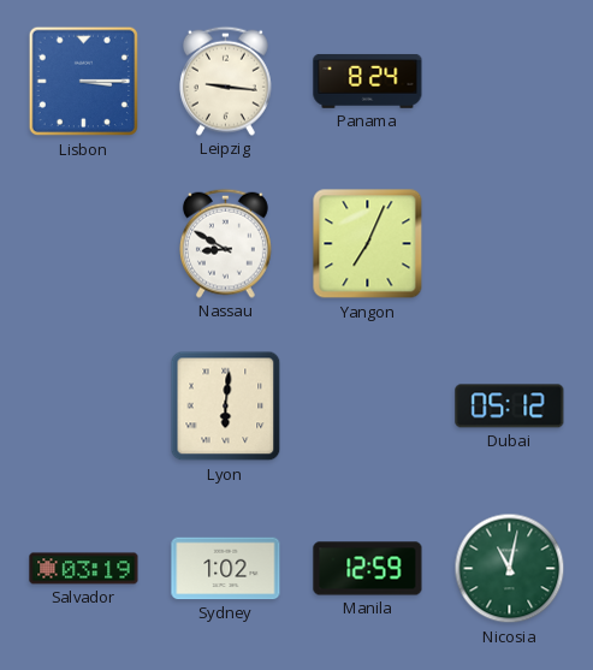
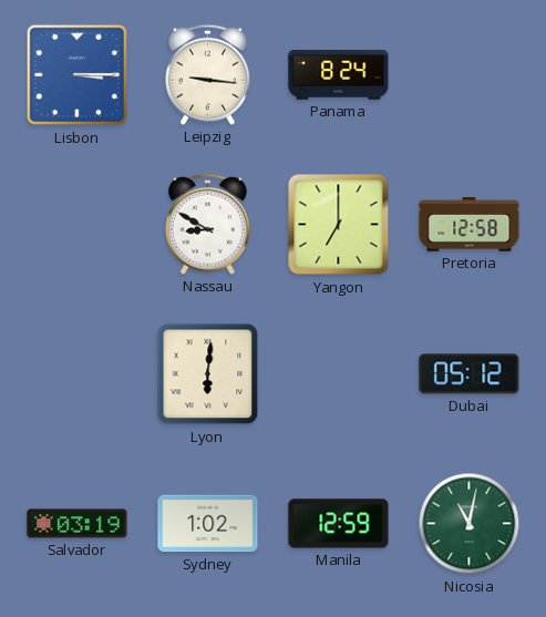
Yangon: 7:04 -> 7:00 (339, 225)
Pretoria: none -> 12:58 (470, 225)
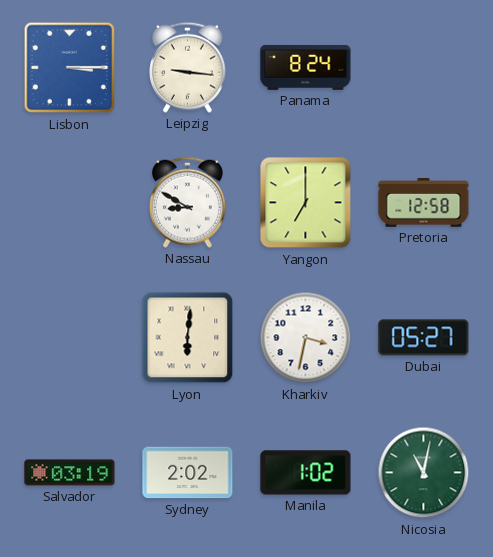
Kharkiv: none -> 3:32 (306, 338)
Dubai: 05:12 -> 05:27 (424, 338)
Sydney: 1:02 -> 2:02 (188, 473)
Manila: 12:59 -> 1:02 (306, 473)
